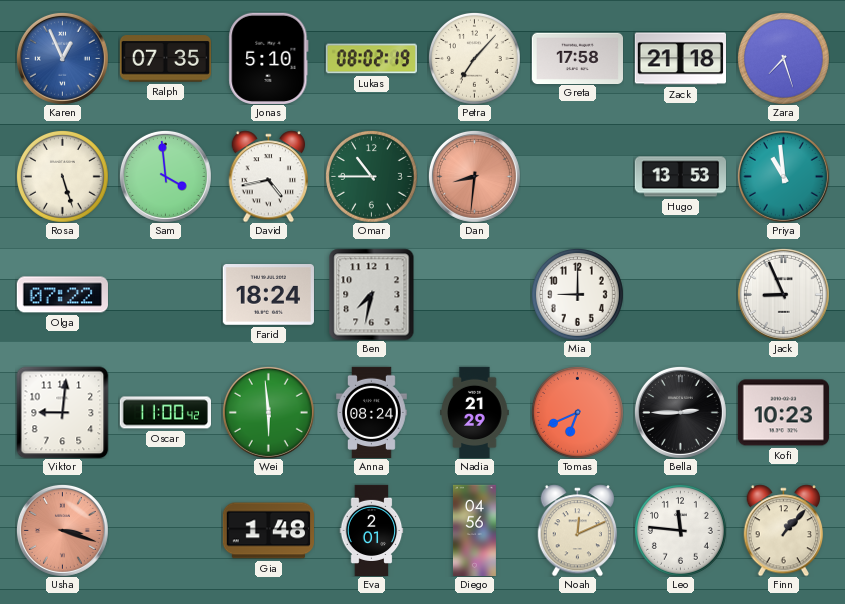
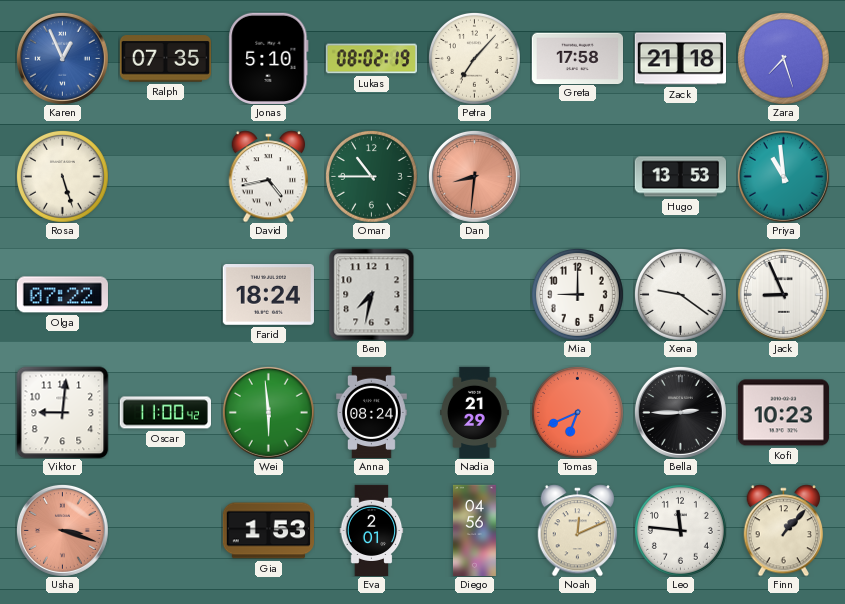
Sam: 3:59 -> none (165, 176)
Xena: none -> 9:21 (680, 294)
Gia: 1:48 -> 1:53 (268, 531)
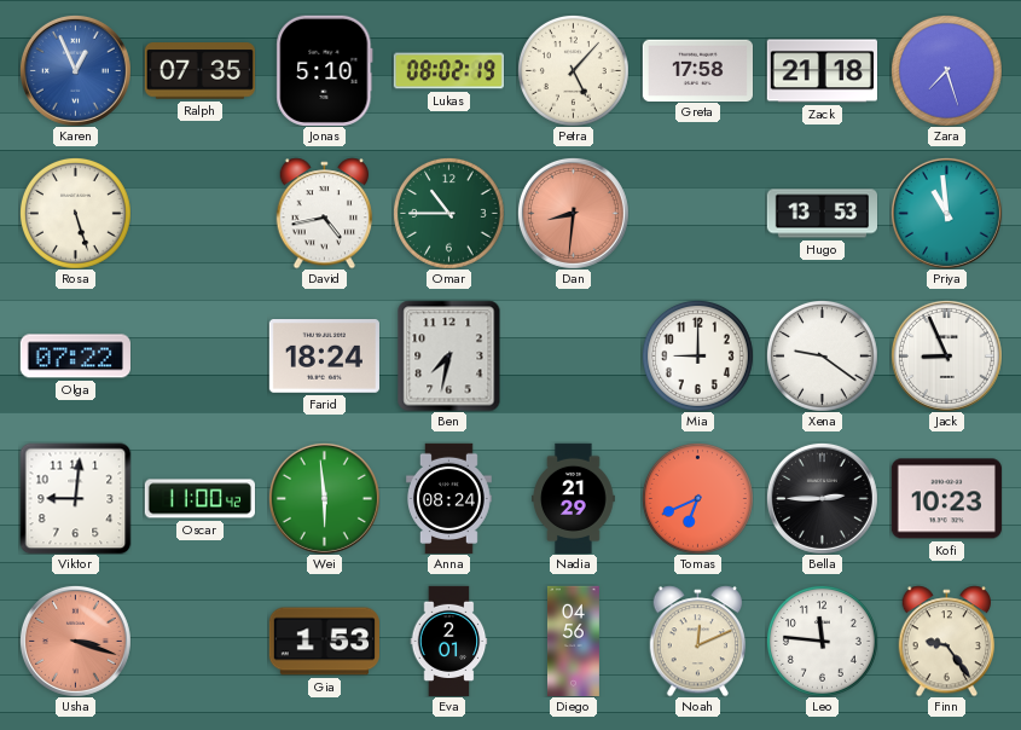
Petra: 7:07 -> 5:07 (573, 70)
Finn: 1:07 -> 9:24 (947, 641)
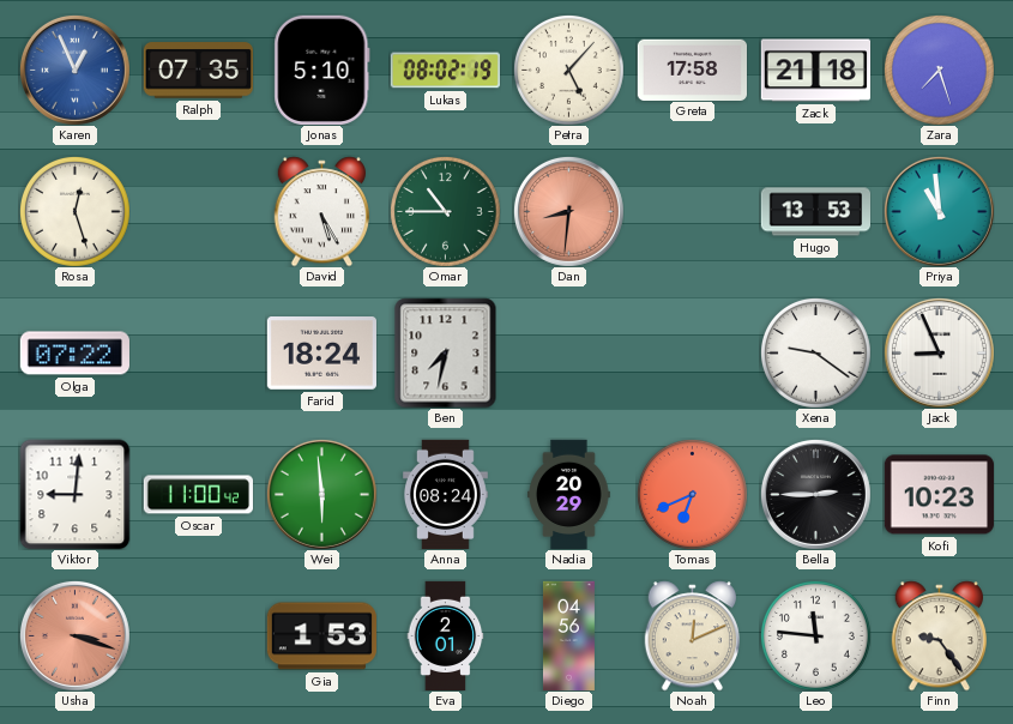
Rosa: 5:27 -> 12:27 (74, 211)
David: 4:43 -> 5:25 (322, 211)
Mia: 9:00 -> none (697, 355)
Nadia: 21:29 -> 20:29 (569, 494)
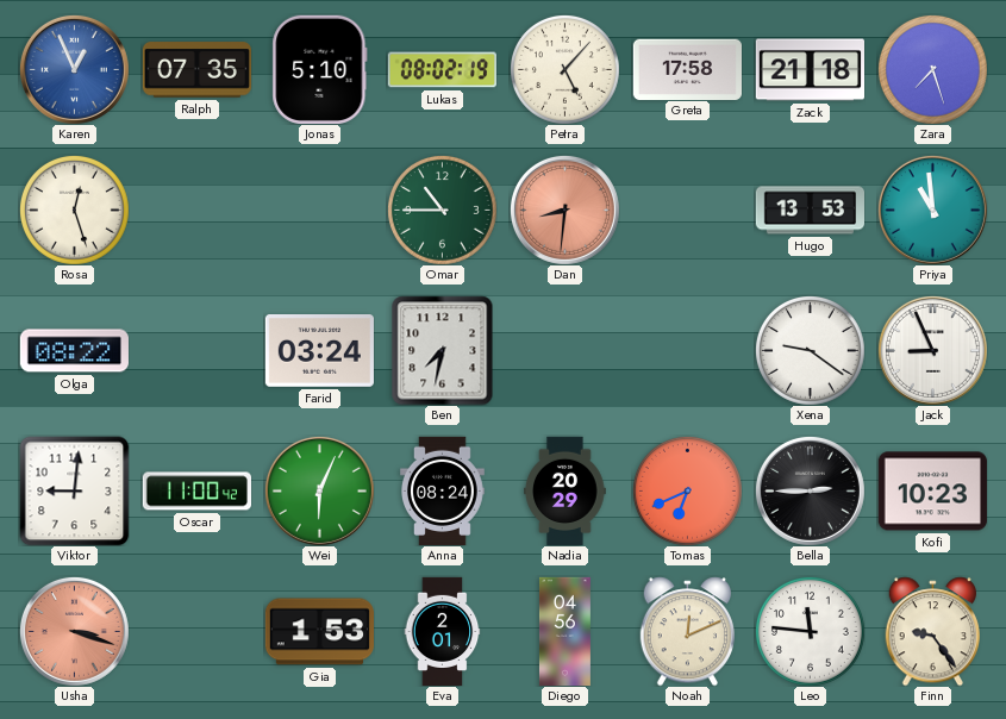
David: 5:25 -> none (322, 211)
Olga: 07:22 -> 08:22 (74, 351)
Farid: 18:24 -> 03:24 (319, 351)
Wei: 5:59 -> 6:04 (319, 490)
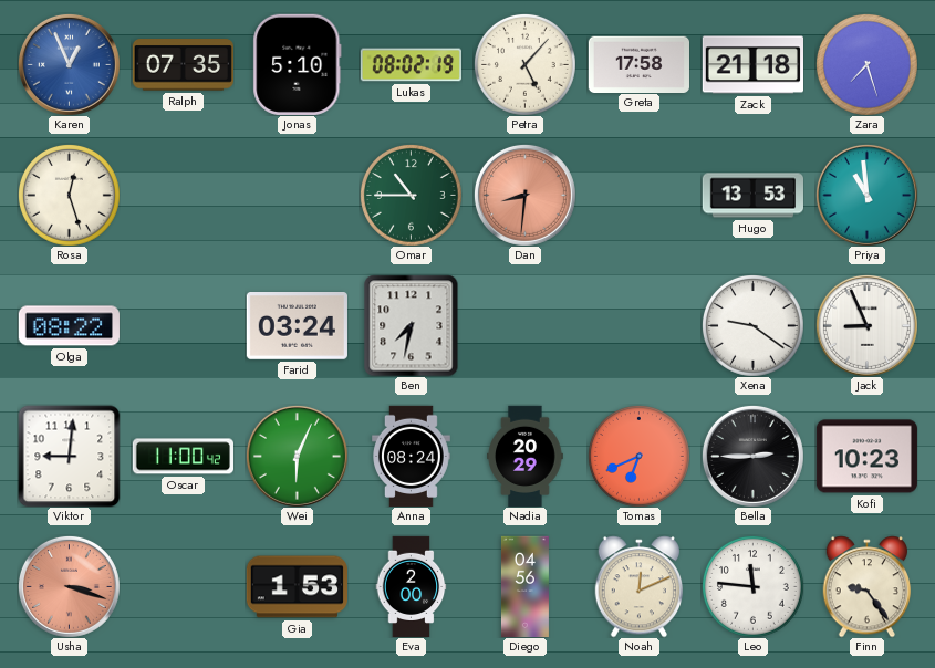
Eva: 2:01 -> 2:00 (412, 586)
